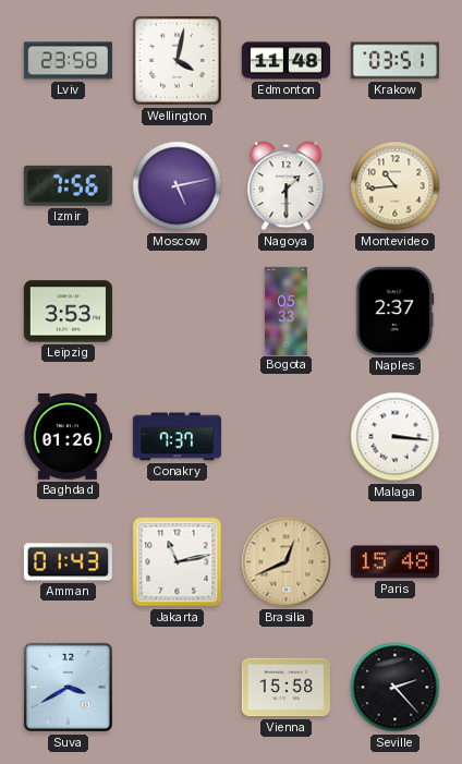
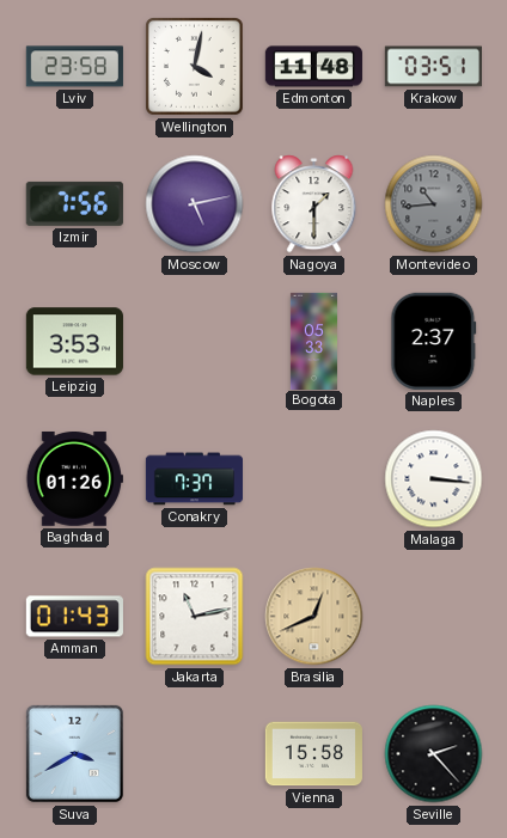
Montevideo dial: cream -> grey (434, 204)
Paris: 15:48 -> none (394, 562)
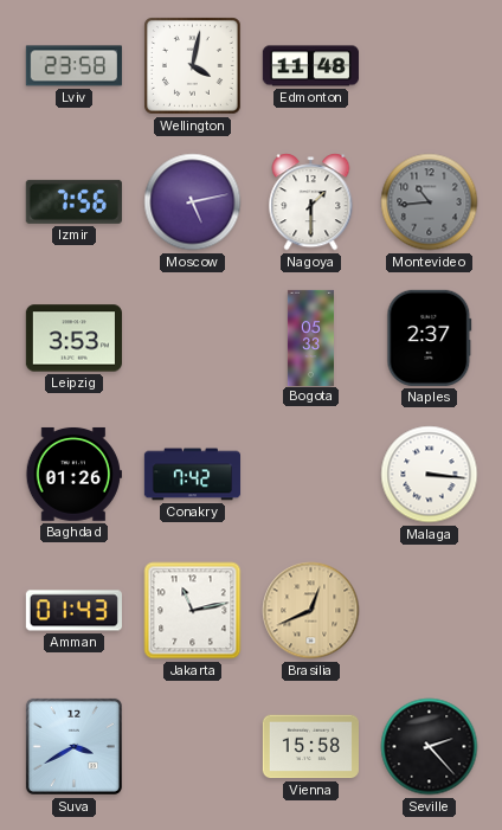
Krakow: 03:51 -> none (433, 67)
Conakry: 7:37 -> 7:42 (192, 475)
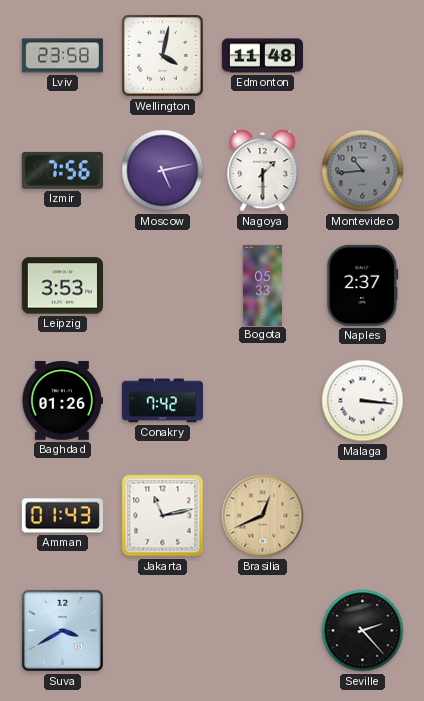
Vienna: 15:58 -> none (310, 747)
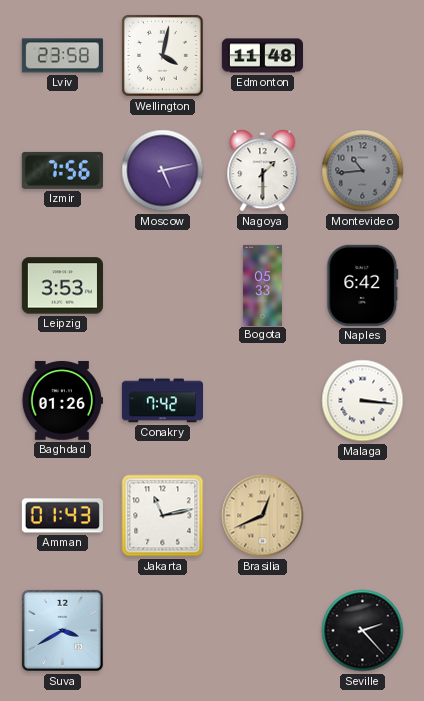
Naples: 2:37 -> 6:42 (363, 285)
